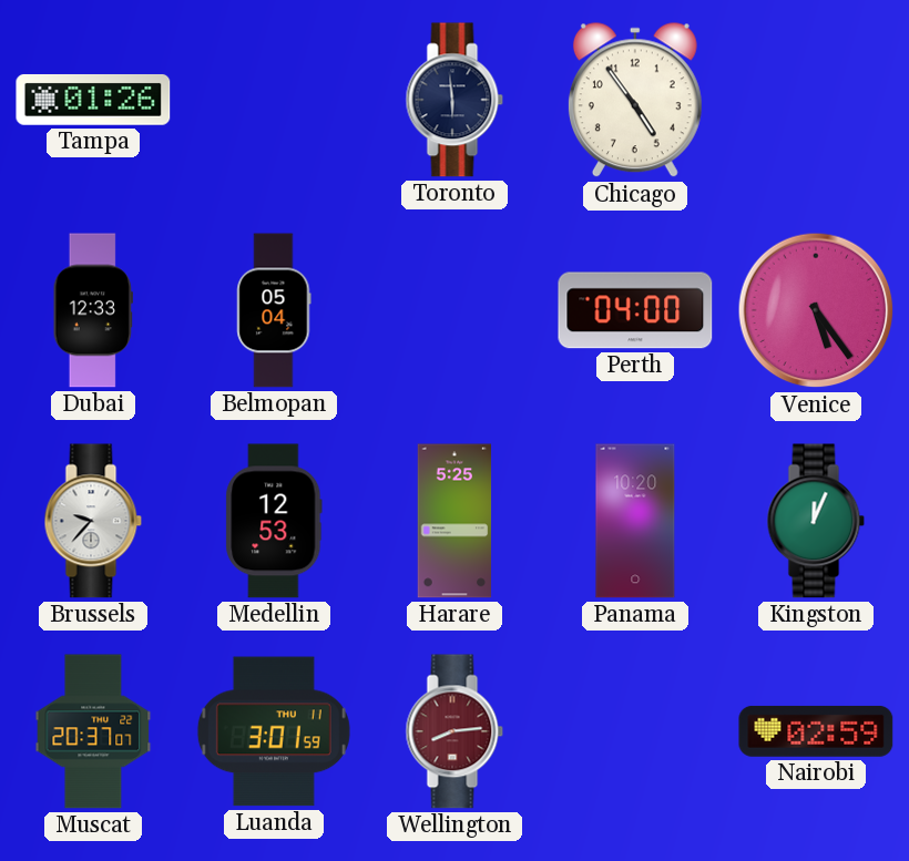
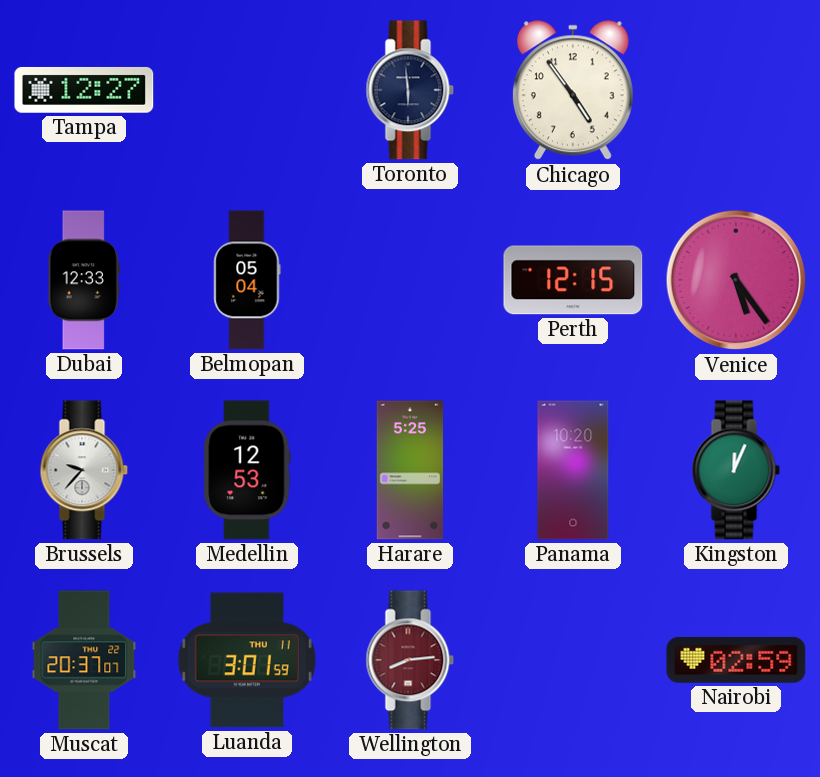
Tampa: 01:26 -> 12:27 (84, 90)
Perth: 04:00 -> 12:15 (573, 280)
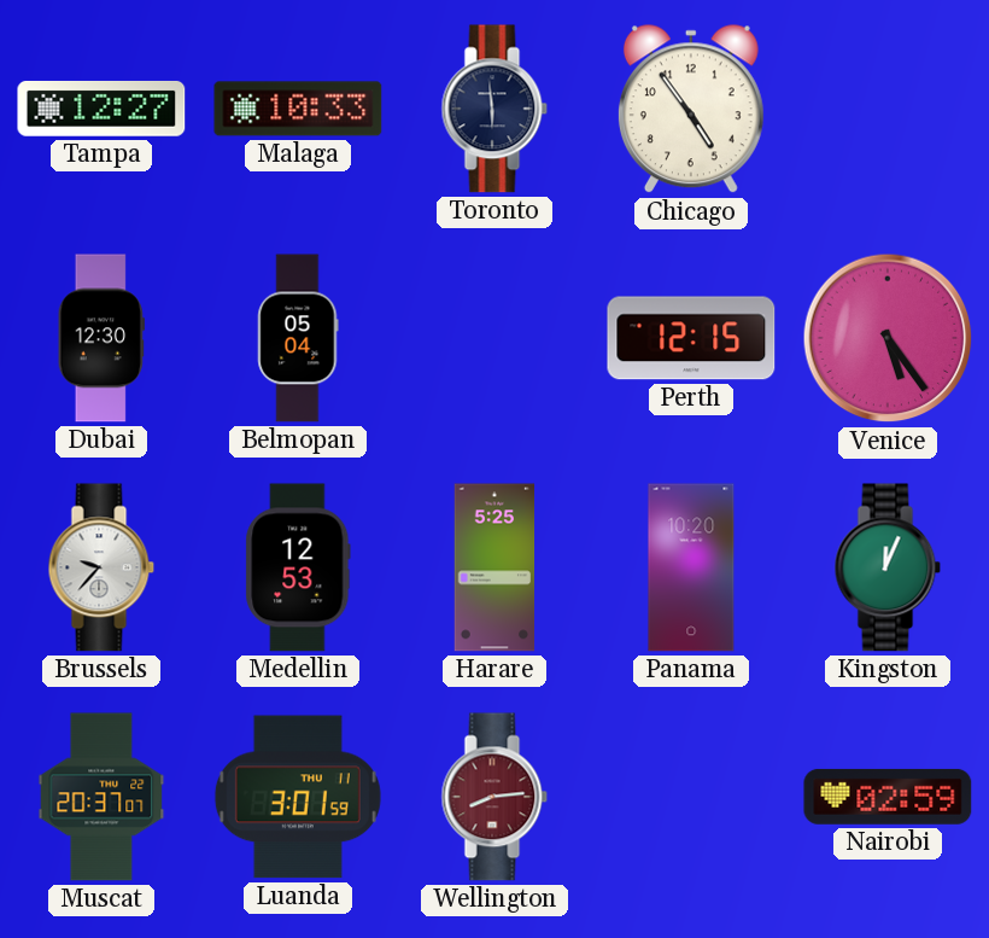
Malaga: none -> 10:33 (298, 109)
Dubai: 12:33 -> 12:30 (101, 338)
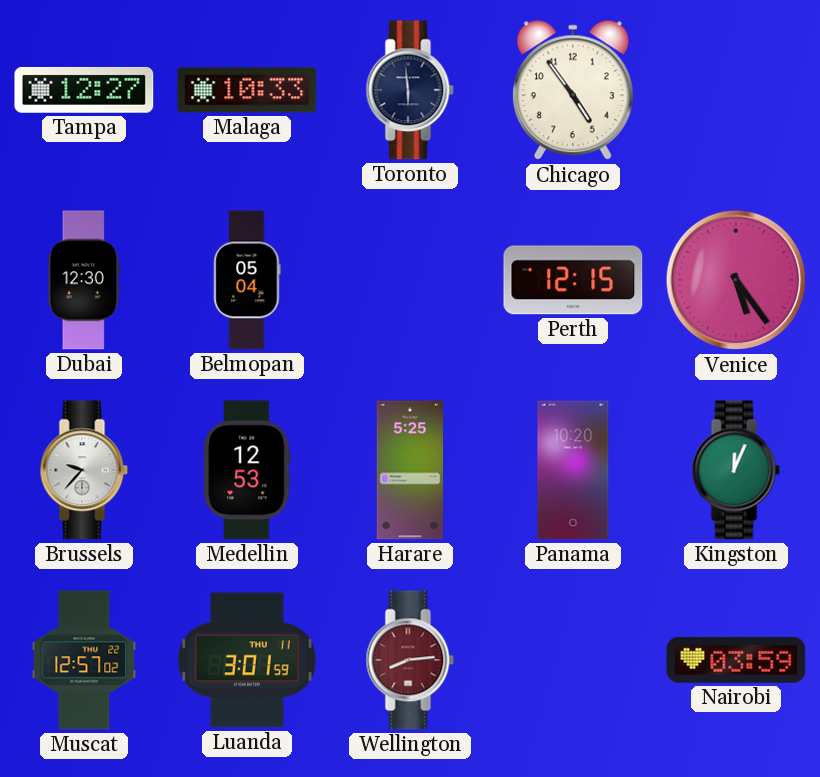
Muscat: 20:37 -> 12:57 (84, 660)
Nairobi: 02:59 -> 03:59 (736, 660)
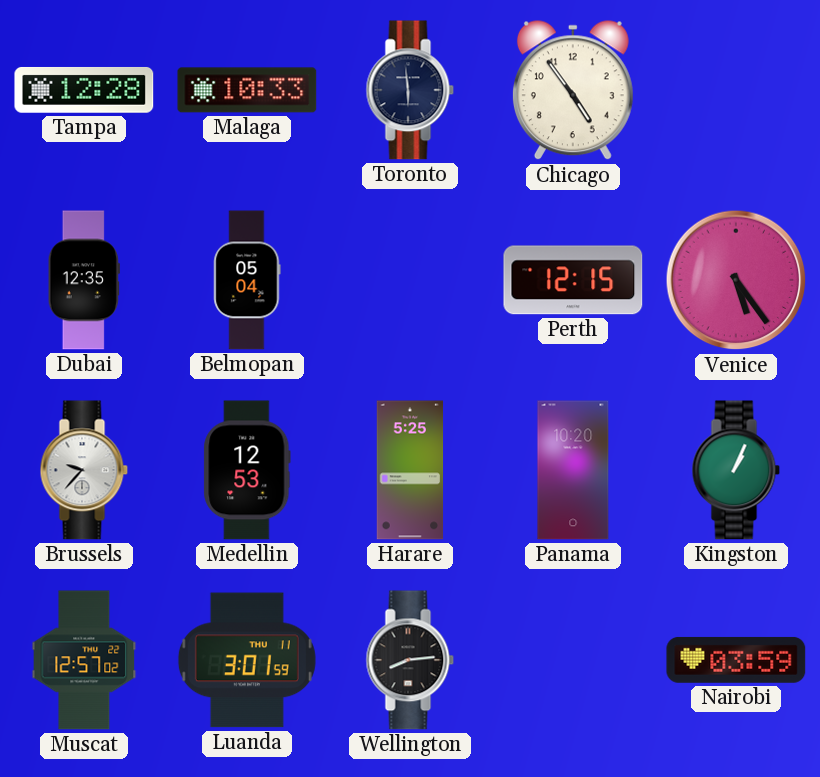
Tampa: 12:27 -> 12:28 (84, 90)
Dubai: 12:30 -> 12:35 (84, 280)
Kingston: 12:04 -> 1:04 (736, 470)
Wellington dial: burgundy -> black (410, 660)
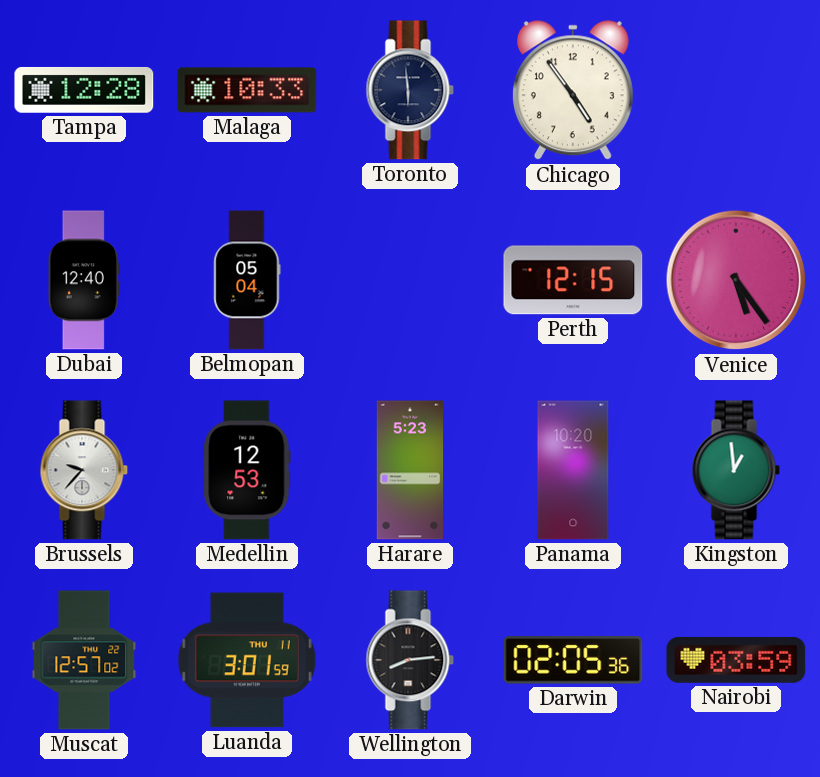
Dubai: 12:35 -> 12:40 (84, 280)
Harare: 5:25 -> 5:23 (410, 470)
Kingston: 1:04 -> 12:59 (736, 470)
Darwin: none -> 02:05 (573, 660)
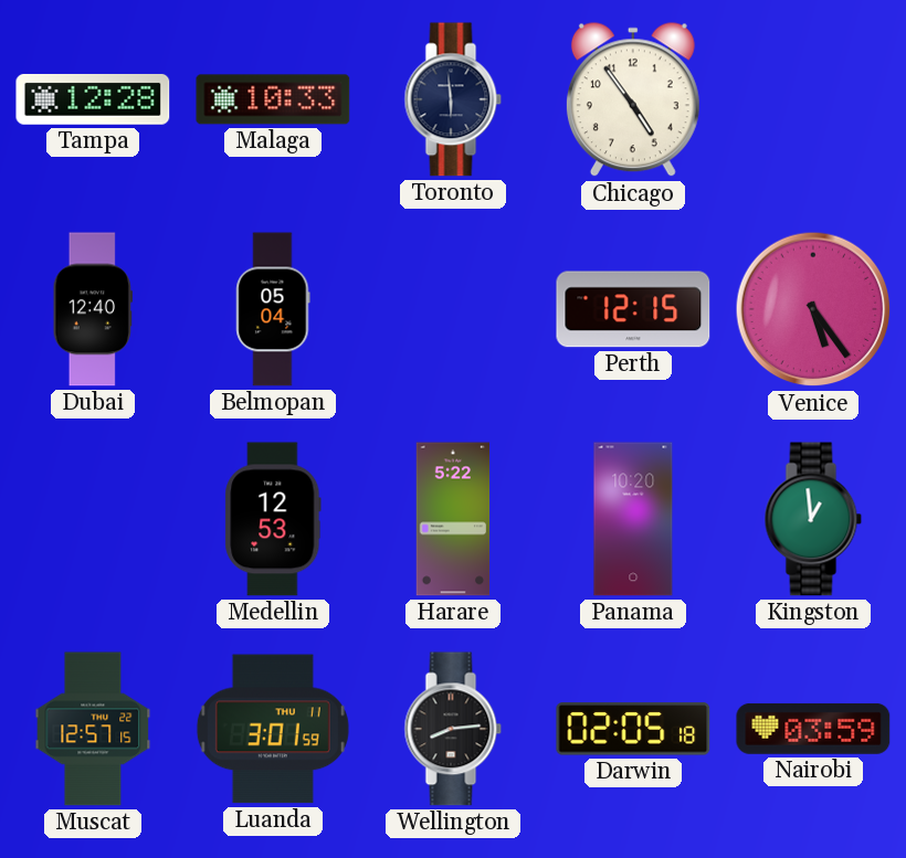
Brussels: 9:37 -> none (84, 470)
Harare: 5:23 -> 5:22 (453, 519)
Muscat: 12:57:02 -> 12:57:15 (93, 729)
Darwin: 02:05:36 -> 02:05:18 (633, 729)
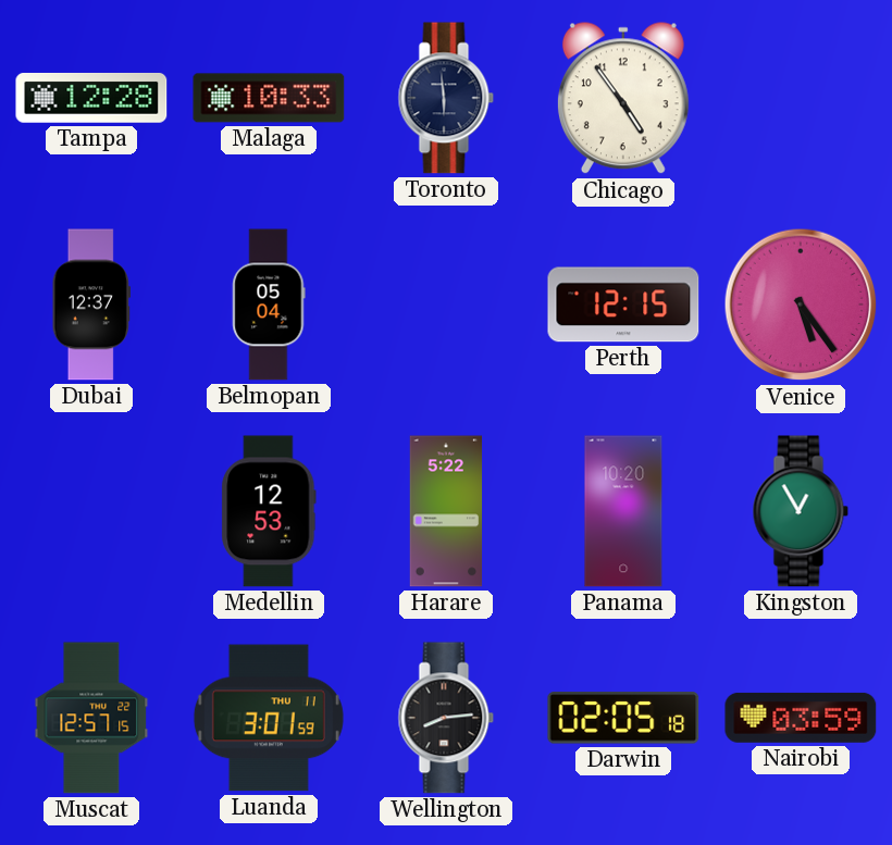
Dubai: 12:40 -> 12:37 (91, 305)
Kingston: 12:59 -> 12:55 (801, 511)
